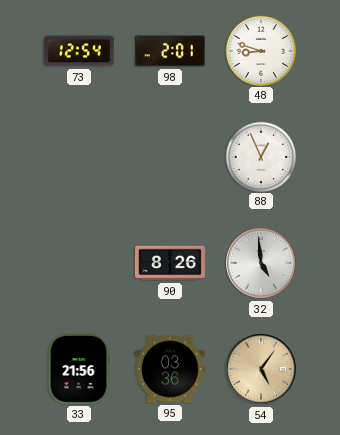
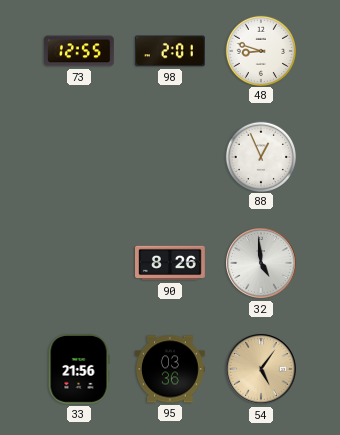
73: 12:54 -> 12:55 (79, 51)
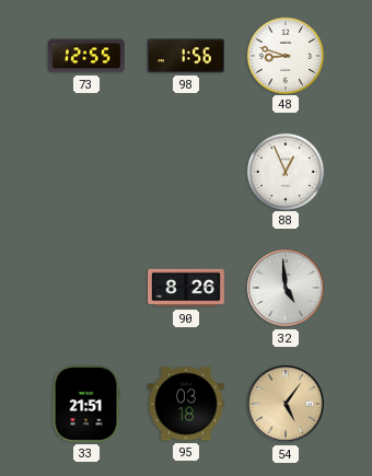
98: 2:01 -> 1:56 (187, 56)
33: 21:56 -> 21:51 (86, 405)
95: 03:36 -> 03:18 (187, 404)
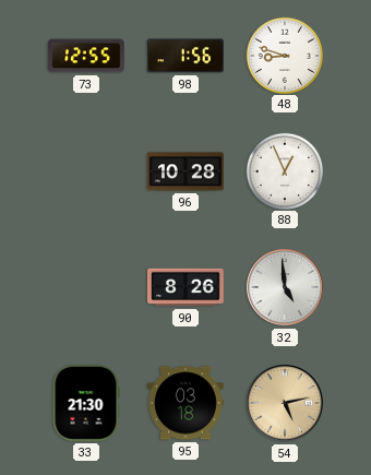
96: none -> 10:28 (187, 171)
33: 21:51 -> 21:30 (86, 404)
54: 5:06 -> 5:13 (285, 403)
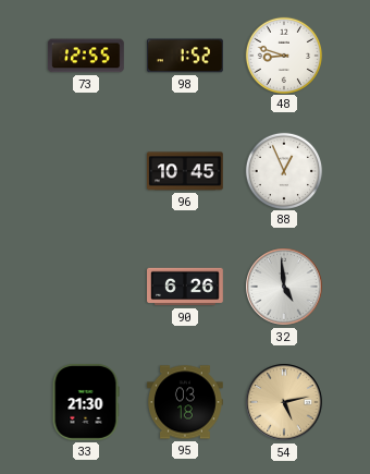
98: 1:56 -> 1:52 (186, 56)
96: 10:28 -> 10:45 (186, 171)
90: 8:26 -> 6:26 (186, 287)
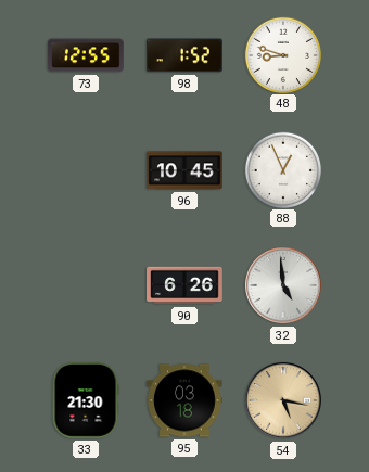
54: 5:13 -> 5:17 (283, 400)
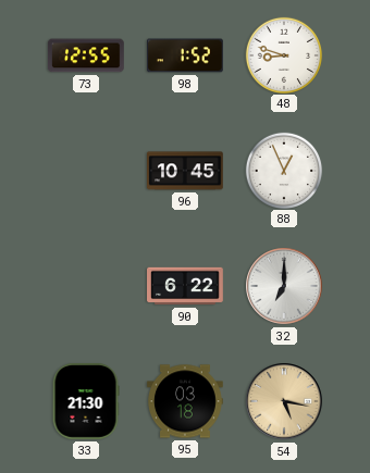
90: 6:26 -> 6:22 (186, 286)
32: 4:59 -> 7:00 (284, 286)
